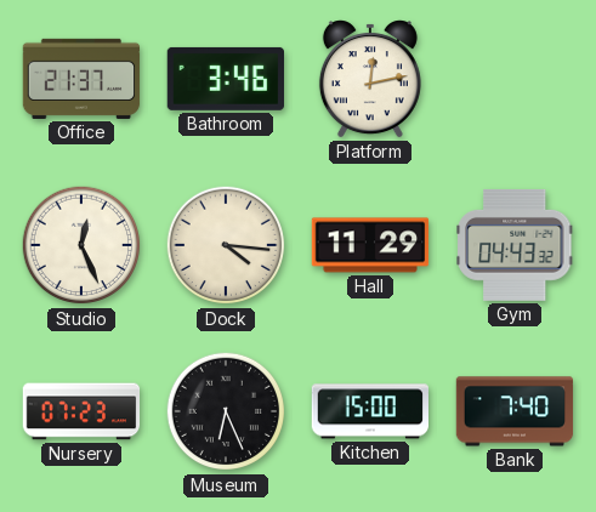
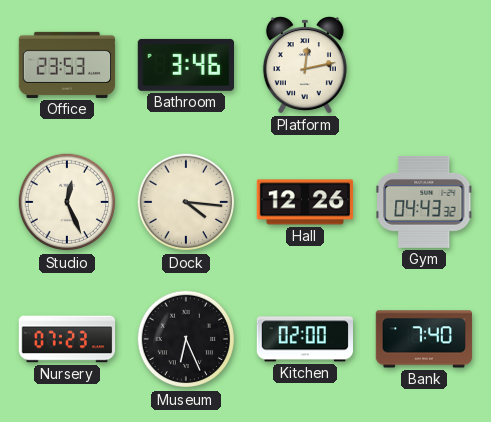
Office: 21:37 -> 23:53 (67, 65)
Hall: 11:29 -> 12:26 (305, 202)
Kitchen: 15:00 -> 02:00 (305, 339)
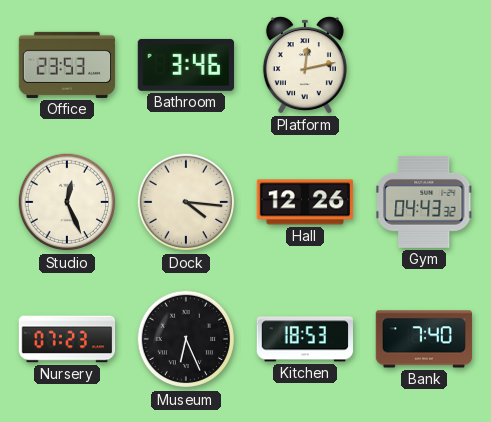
Kitchen: 02:00 -> 18:53 (305, 339)
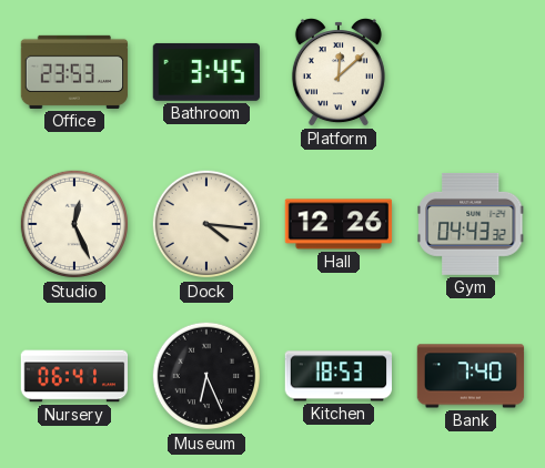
Bathroom: 3:46 -> 3:45 (205, 72)
Platform: 12:13 -> 12:08 (339, 72)
Nursery: 07:23 -> 06:41 (74, 376)
